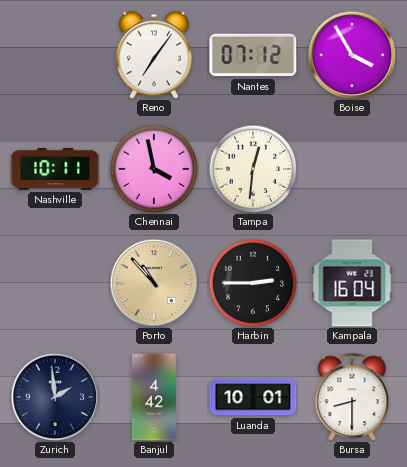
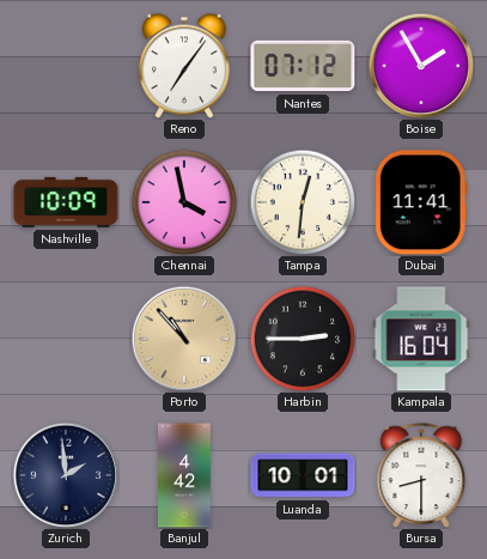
Boise: 3:55 -> 1:55 (421, 66)
Nashville: 10:11 -> 10:09 (66, 202)
Dubai: none -> 11:41 (421, 202)
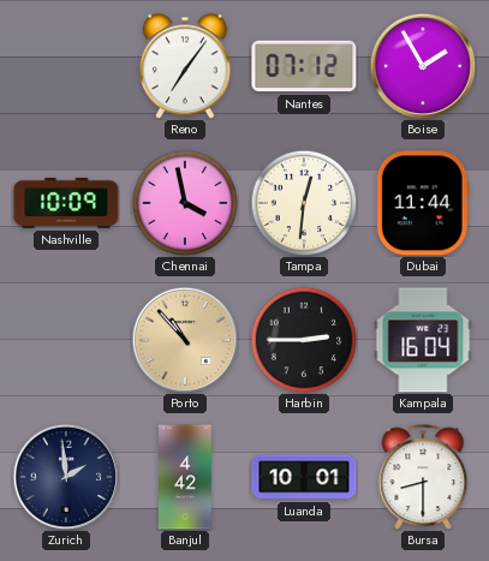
Dubai: 11:41 -> 11:44 (423, 203)
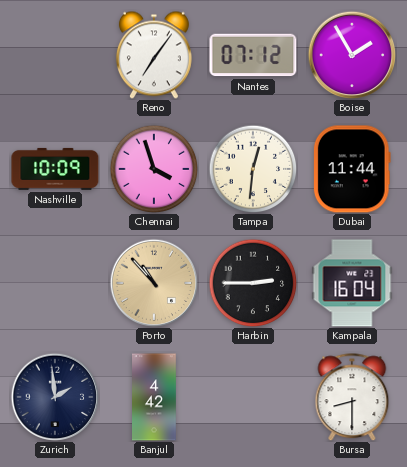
Chennai: 3:58 -> 3:57 (154, 169)
Luanda: 10:01 -> none (304, 477)
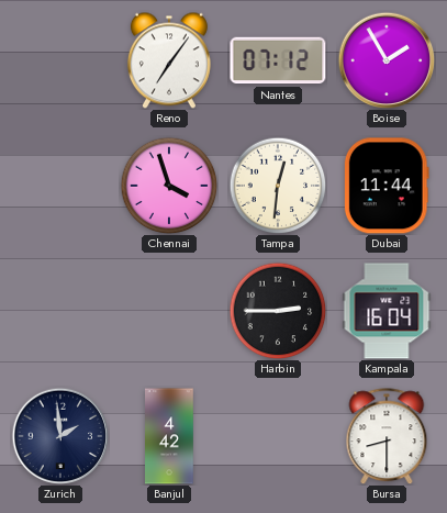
Nashville: 10:09 -> none (55, 169)
Porto: 10:53 -> none (154, 283)
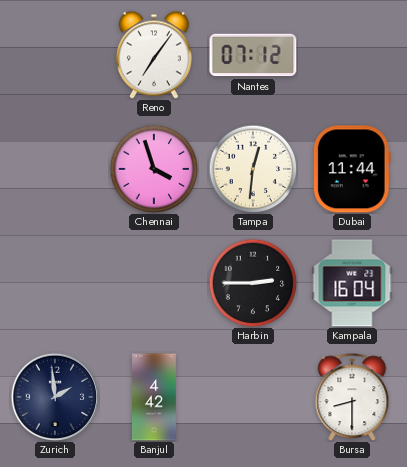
Boise: 1:55 -> none (387, 60)
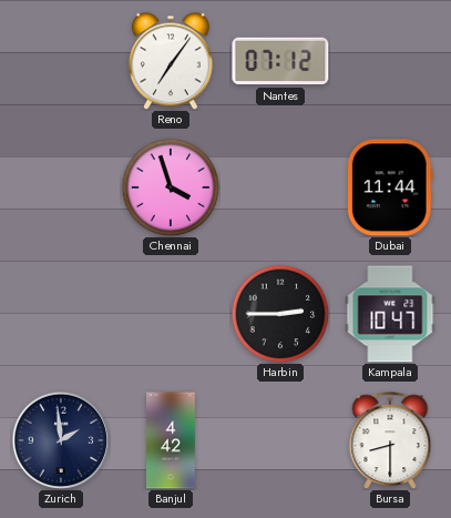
Tampa: 12:31 -> none (253, 169)
Kampala: 16:04 -> 10:47 (390, 314)
